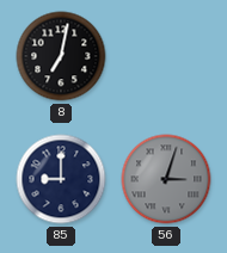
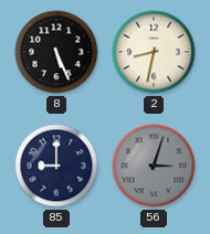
8: 7:02 -> 5:26 (56, 52)
2: none -> 8:32 (154, 52)
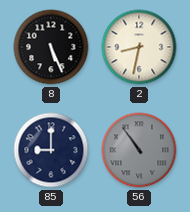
56: 3:03 -> 10:54 (139, 150)
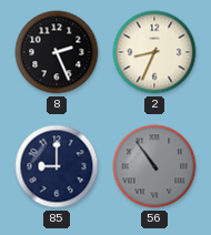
8: 5:26 -> 2:26 (57, 52)
2: 8:32 -> 8:34 (154, 52)
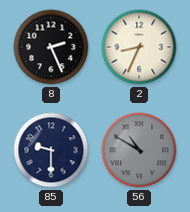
85: 9:00 -> 9:30 (51, 150)
56: 10:54 -> 10:50 (139, 150)
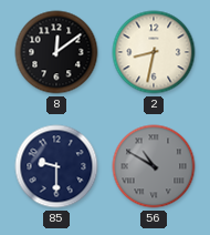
8: 2:26 -> 12:09 (56, 52)
2: 8:34 -> 8:32 (154, 52)
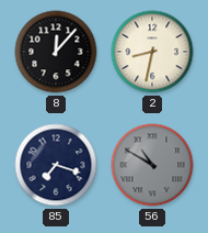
8: 12:09 -> 12:07 (56, 52)
85: 9:30 -> 7:18 (56, 165)
